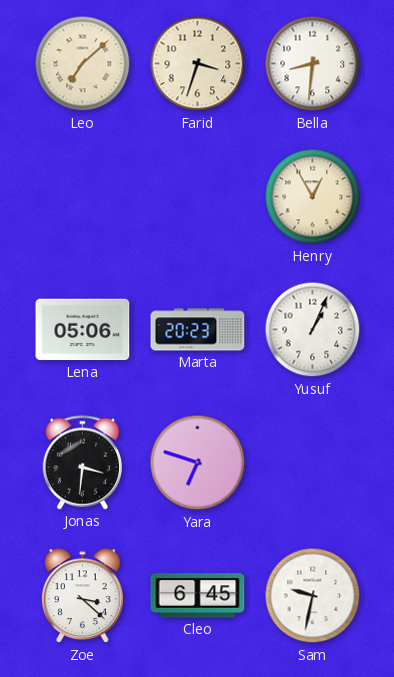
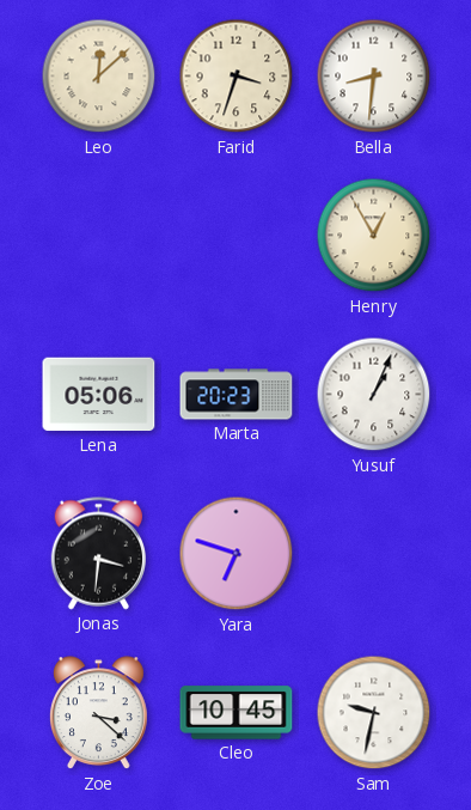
Leo: 7:08 -> 12:08 (99, 77)
Cleo: 6:45 -> 10:45 (237, 713)
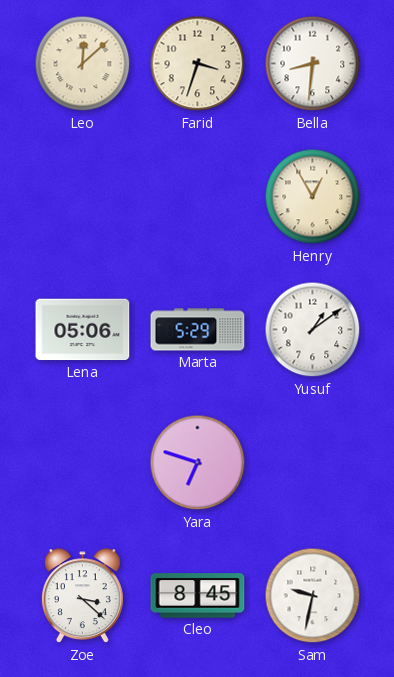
Marta: 20:23 -> 5:29 (198, 330)
Yusuf: 1:04 -> 1:09 (313, 330)
Jonas: 3:31 -> none (99, 554)
Cleo: 10:45 -> 8:45 (198, 596)
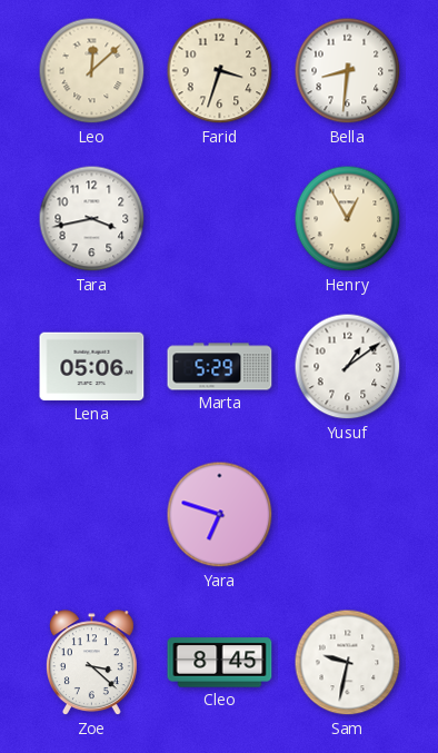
Tara: none -> 3:43 (92, 219)
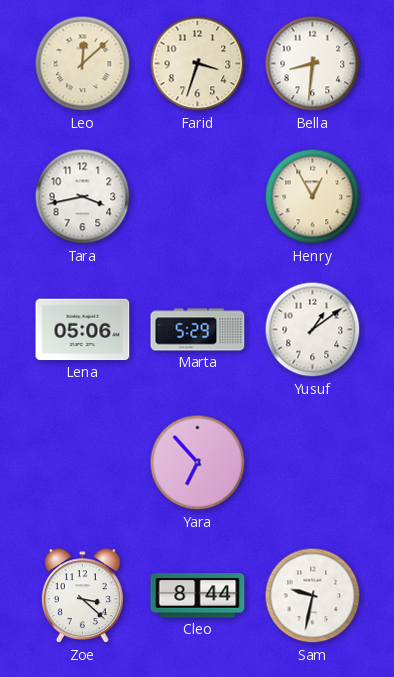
Yara: 6:48 -> 6:53 (198, 463)
Cleo: 8:45 -> 8:44 (198, 596)
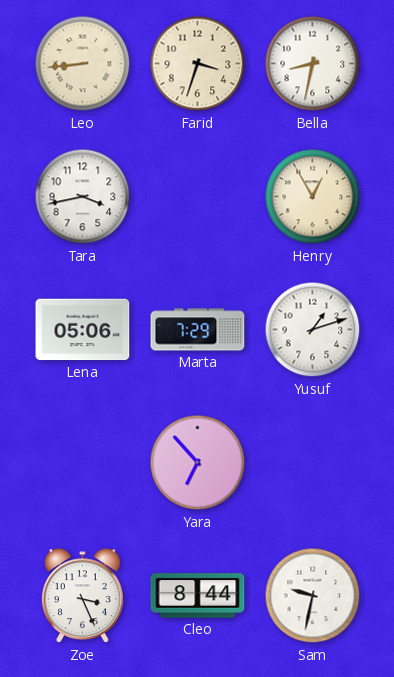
Leo: 12:08 -> 8:44 (83, 64)
Bella: 8:31 -> 8:32 (313, 64)
Marta: 5:29 -> 7:29 (198, 330)
Yusuf: 1:09 -> 1:12 (313, 330)
Zoe: 3:22 -> 3:26 (82, 596)
